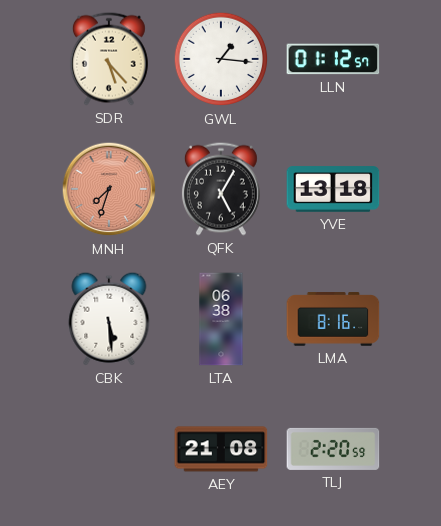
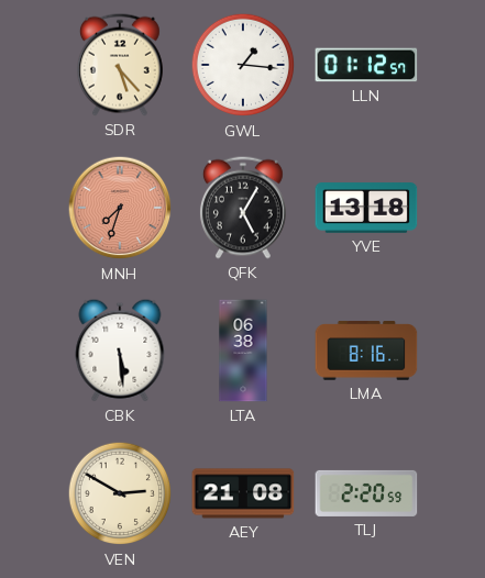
VEN: none -> 2:50 (120, 493)
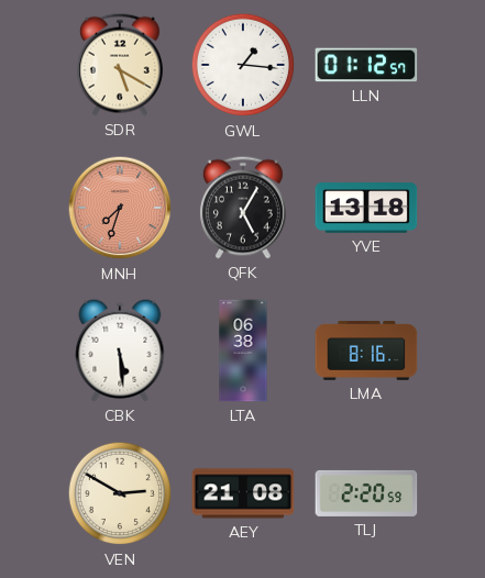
SDR: 5:23 -> 5:20 (120, 65)
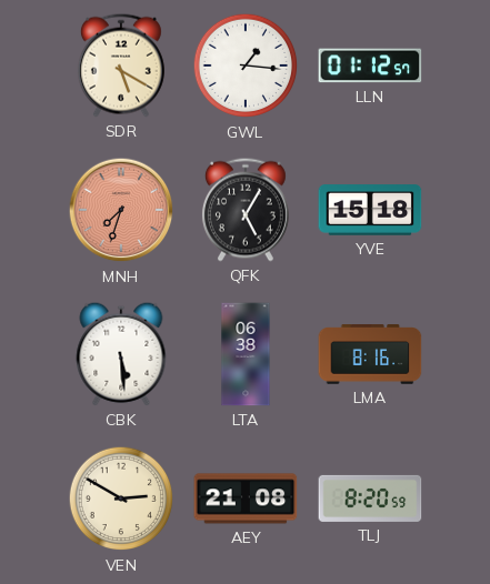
YVE: 13:18 -> 15:18 (370, 210)
TLJ: 2:20 -> 8:20 (370, 499)
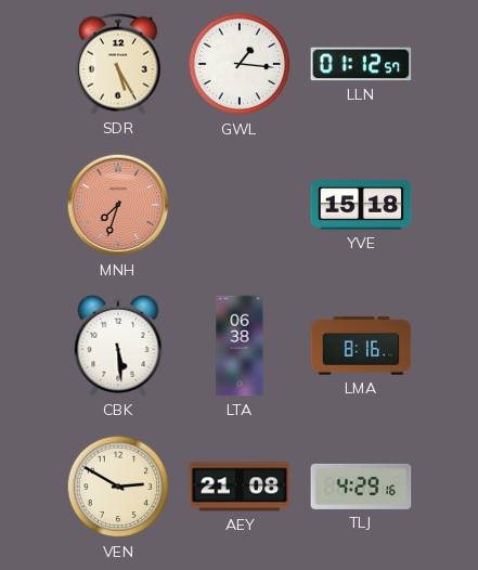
SDR: 5:20 -> 5:25 (118, 64)
QFK: 5:05 -> none (246, 210)
TLJ: 8:20 -> 4:29 (361, 487)
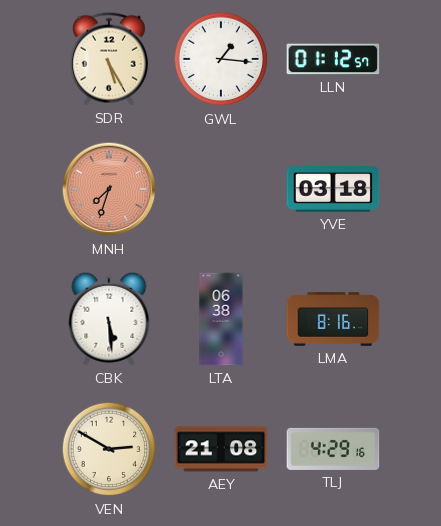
YVE: 15:18 -> 03:18 (333, 189)
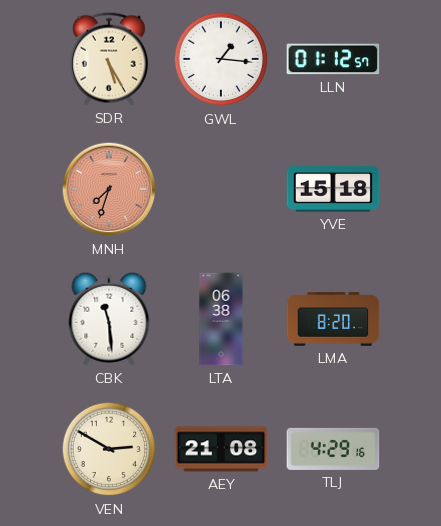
YVE: 03:18 -> 15:18 (333, 189)
CBK: 5:29 -> 11:29 (109, 319)
LMA: 8:16 -> 8:20 (333, 319)
